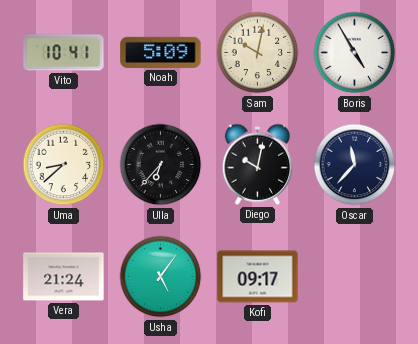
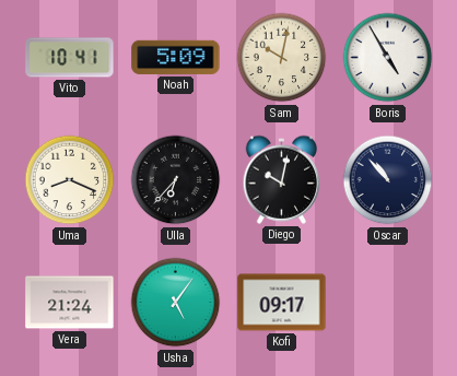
Uma: 8:38 -> 8:19 (70, 180)
Oscar: 11:37 -> 10:53 (388, 180)
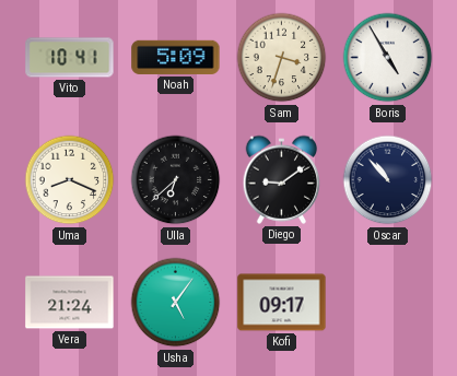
Sam: 10:02 -> 3:33 (282, 58)
Ulla: 6:37 -> 6:38 (176, 180)
Diego: 10:02 -> 9:09 (282, 179)
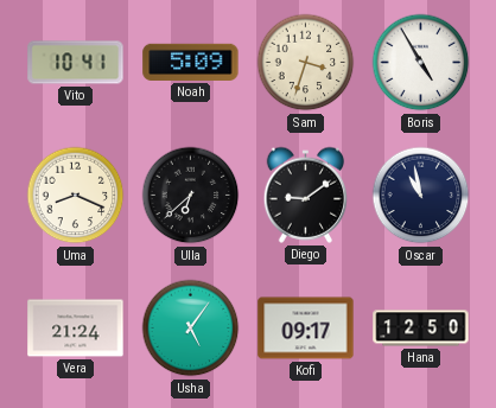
Oscar: 10:53 -> 10:58 (421, 196)
Hana: none -> 12:50 (421, 329)
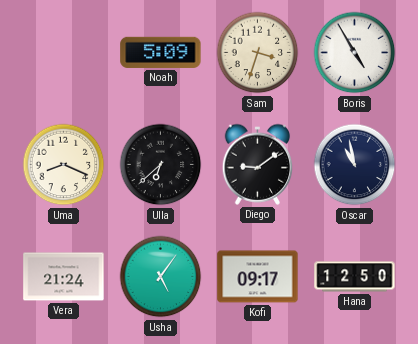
Vito: 10:41 -> none (76, 63)
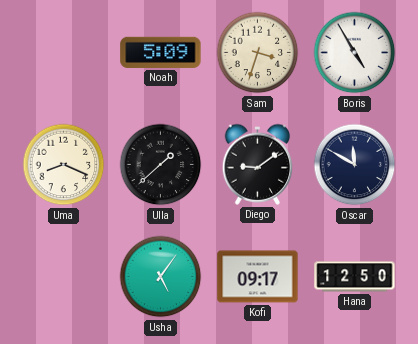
Ulla: 6:38 -> 1:38 (161, 165)
Oscar: 10:58 -> 11:50 (355, 165)
Vera: 21:24 -> none (64, 277)
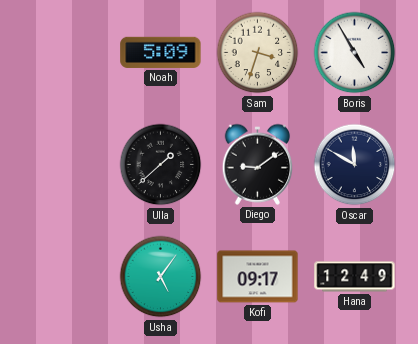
Uma: 8:19 -> none (64, 165)
Hana: 12:50 -> 12:49 (355, 277)
